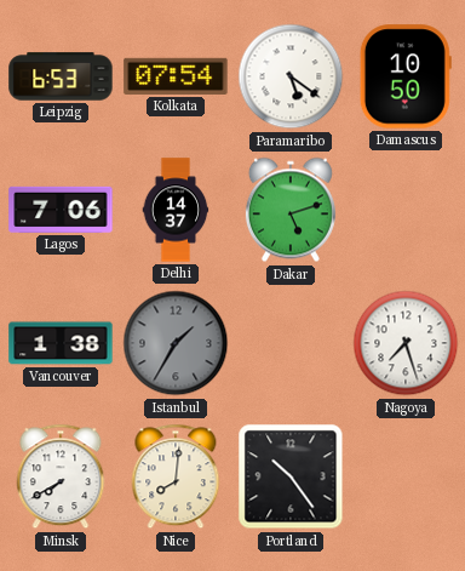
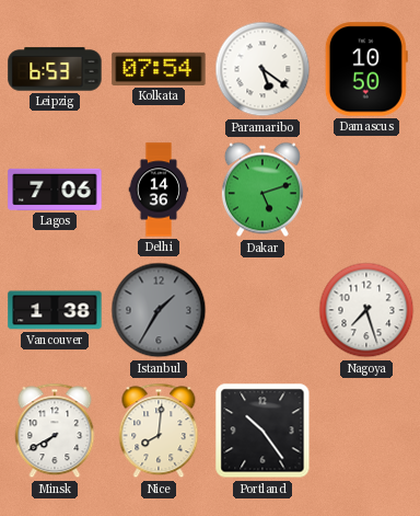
Delhi: 14:37 -> 14:36 (159, 190)
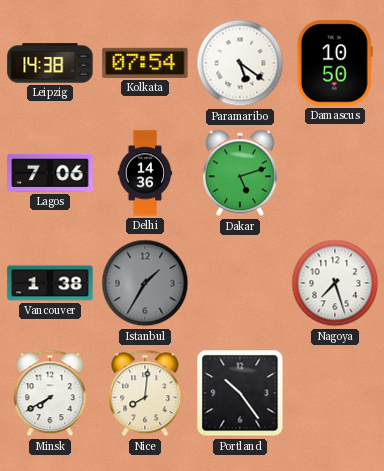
Leipzig: 6:53 -> 14:38 (50, 63)
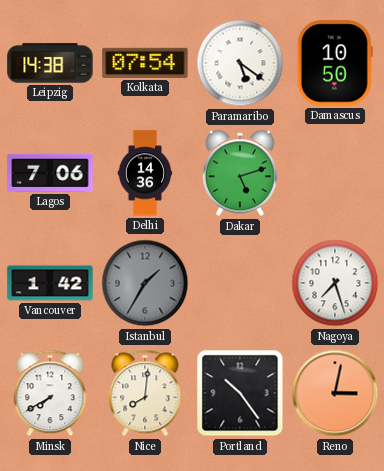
Vancouver: 1:38 -> 1:42 (50, 283)
Reno: none -> 3:02 (335, 393)
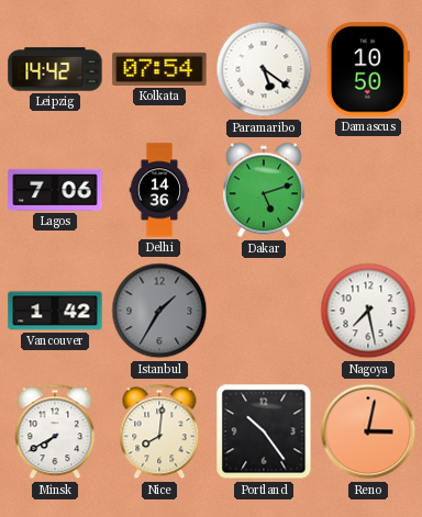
Leipzig: 14:38 -> 14:42 (55, 69)
Nagoya: 7:27 -> 7:28 (368, 311)
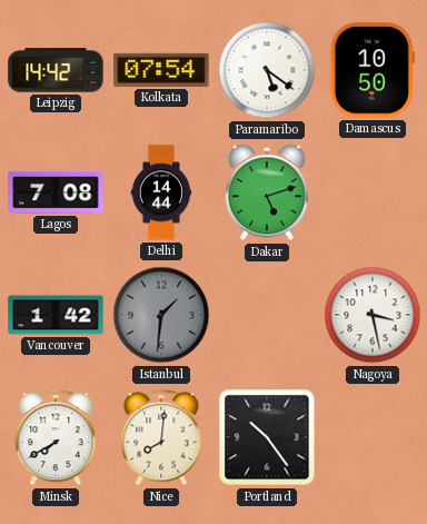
Lagos: 7:06 -> 7:08 (56, 192)
Delhi: 14:36 -> 14:44 (161, 192)
Istanbul: 1:35 -> 1:31 (161, 315)
Nagoya: 7:28 -> 3:28 (373, 315)
Reno: 3:02 -> none (368, 431)
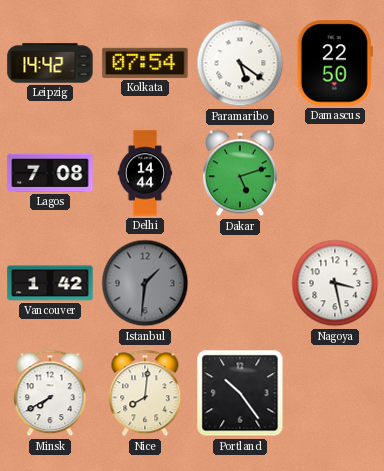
Damascus: 10:50 -> 22:50 (335, 63)
